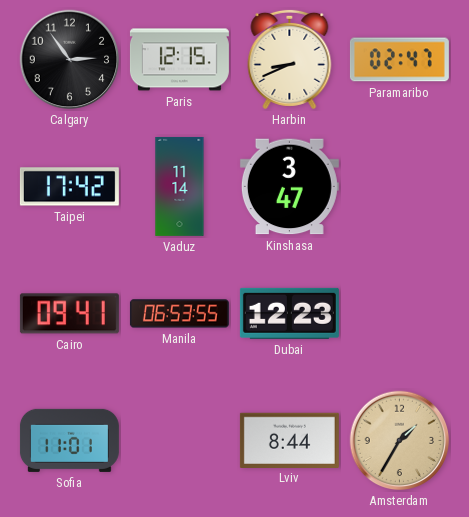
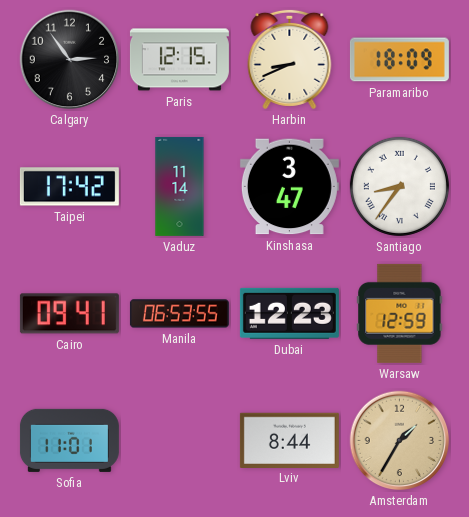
Paramaribo: 02:47 -> 18:09 (399, 60)
Santiago: none -> 8:36 (399, 186)
Warsaw: none -> 12:59 (400, 313)
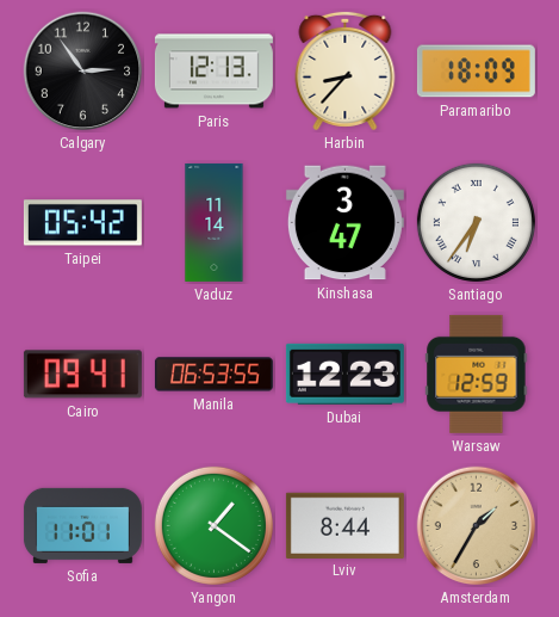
Paris: 12:15 -> 12:13 (213, 72)
Harbin: 8:41 -> 8:37 (346, 70)
Taipei: 17:42 -> 05:42 (82, 223)
Santiago: 8:36 -> 6:36 (476, 222)
Yangon: none -> 1:21 (213, 525)
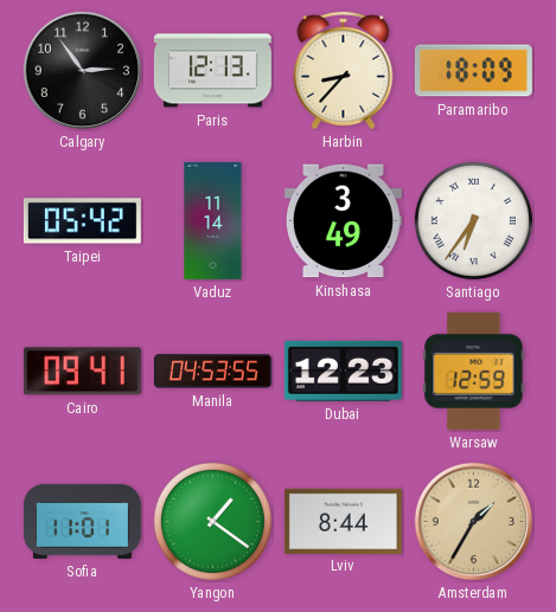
Kinshasa: 3:47 -> 3:49 (343, 221)
Manila: 06:53 -> 04:53 (212, 372)
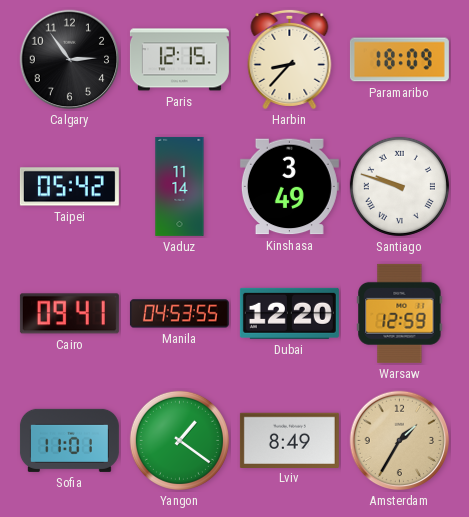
Paris: 12:13 -> 12:15 (179, 60)
Santiago: 6:36 -> 9:48 (399, 186)
Dubai: 12:23 -> 12:20 (289, 313)
Lviv: 8:44 -> 8:49 (289, 440)
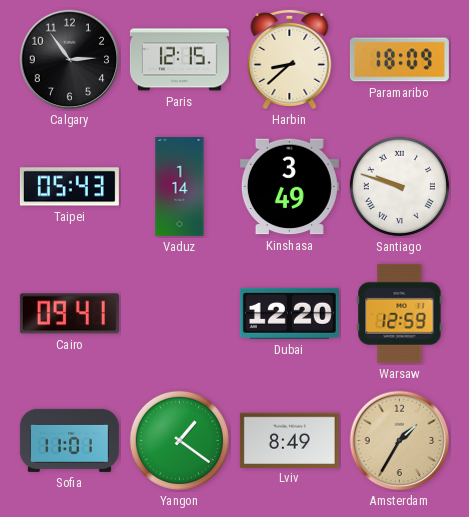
Harbin: 8:37 -> 8:38 (290, 59)
Taipei: 05:42 -> 05:43 (69, 187)
Vaduz: 11:14 -> 1:14 (180, 186)
Manila: 04:53 -> none (179, 314)
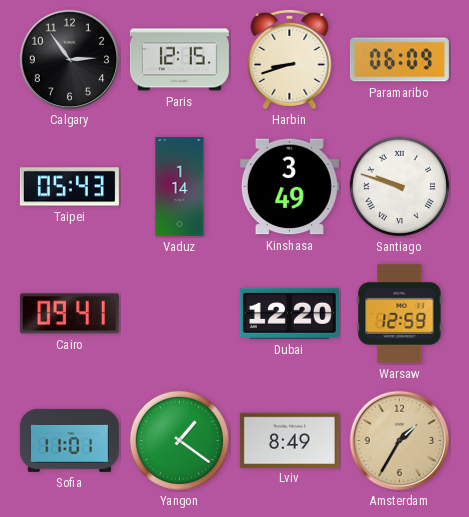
Harbin: 8:38 -> 8:42 (290, 59)
Paramaribo: 18:09 -> 06:09 (399, 60)
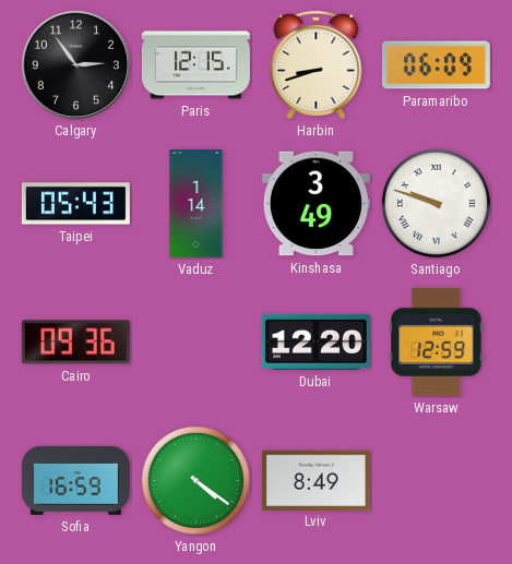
Cairo: 09:41 -> 09:36 (75, 343)
Sofia: 11:01 -> 16:59 (75, 480)
Yangon: 1:21 -> 4:21 (195, 480)
Amsterdam: 1:35 -> none (400, 441)
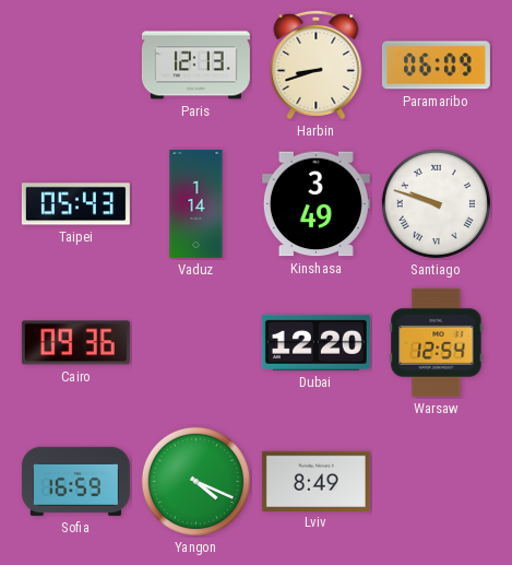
Calgary: 2:54 -> none (76, 65)
Paris: 12:15 -> 12:13 (195, 66)
Warsaw: 12:59 -> 12:54 (437, 342)
Yangon: 4:21 -> 4:19 (195, 481)
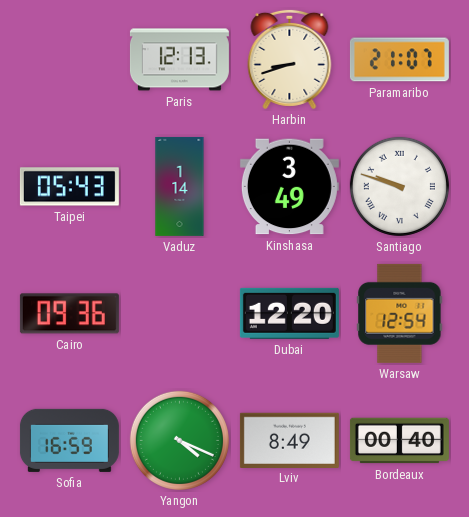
Paramaribo: 06:09 -> 21:07 (399, 60)
Bordeaux: none -> 00:40 (399, 441)
